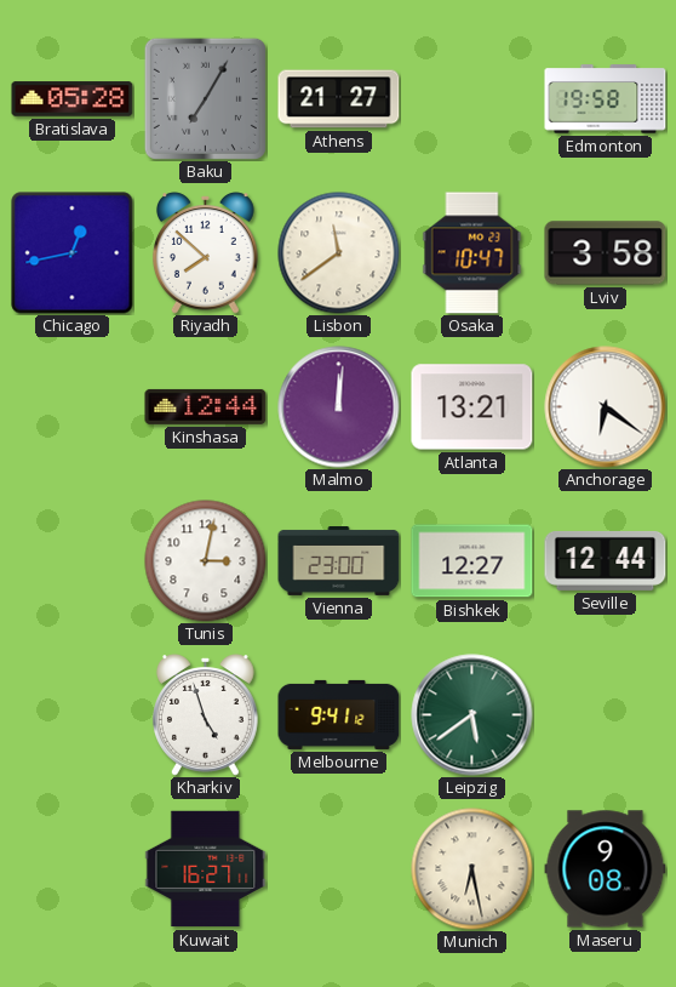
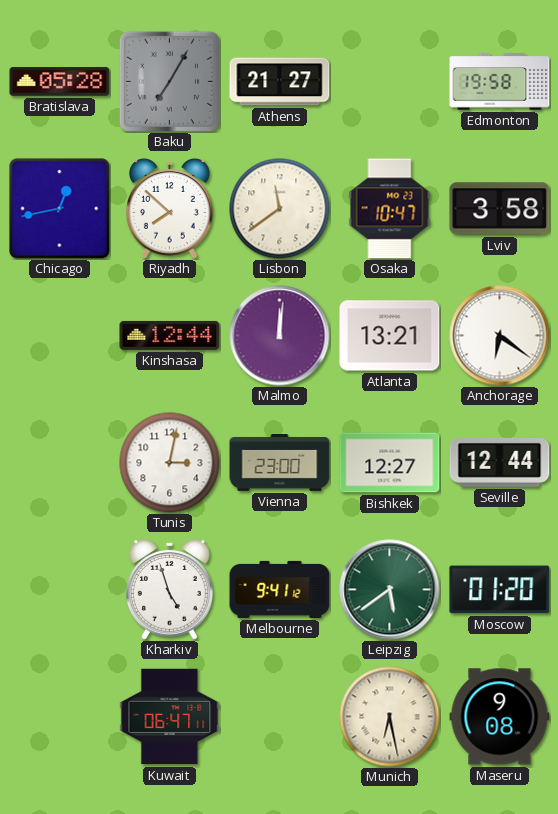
Moscow: none -> 01:20 (500, 590)
Kuwait: 16:27 -> 06:47 (170, 717)
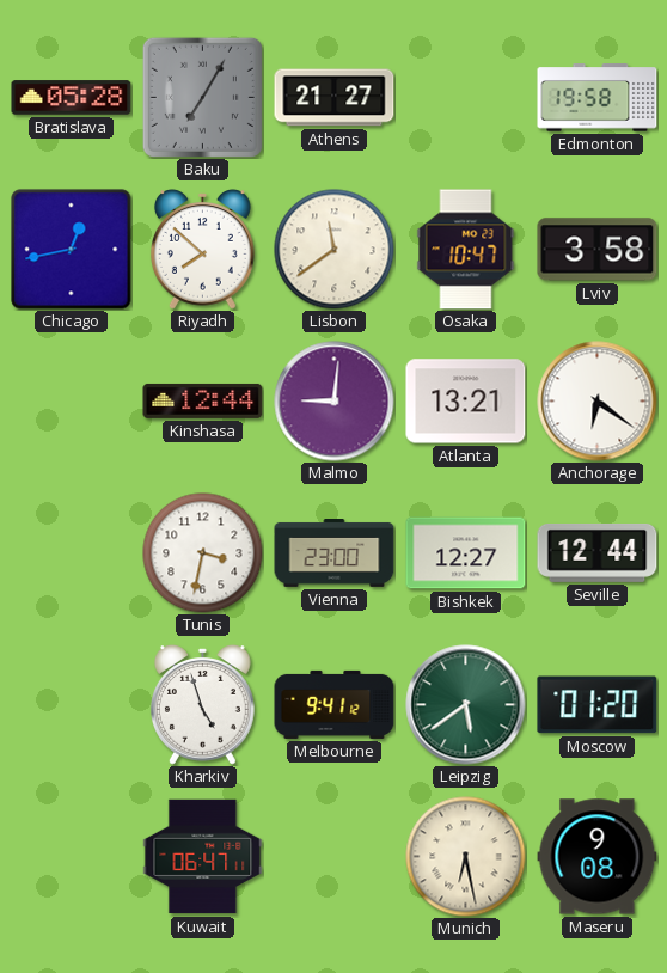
Malmo: 12:01 -> 9:01 (335, 402)
Tunis: 3:02 -> 3:32 (203, 553)
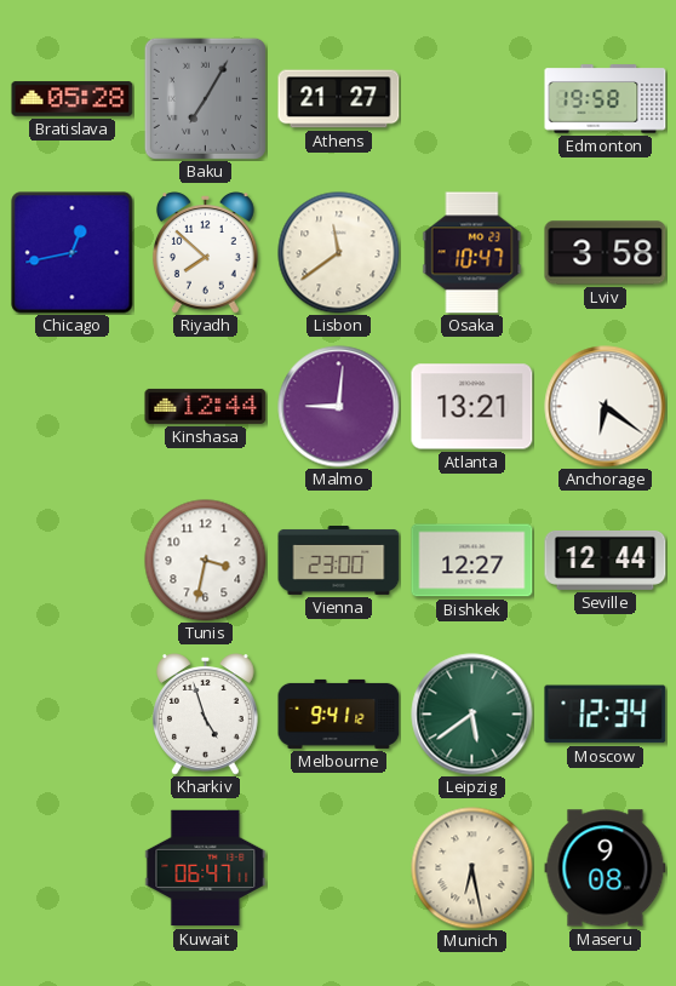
Moscow: 01:20 -> 12:34 (606, 715)
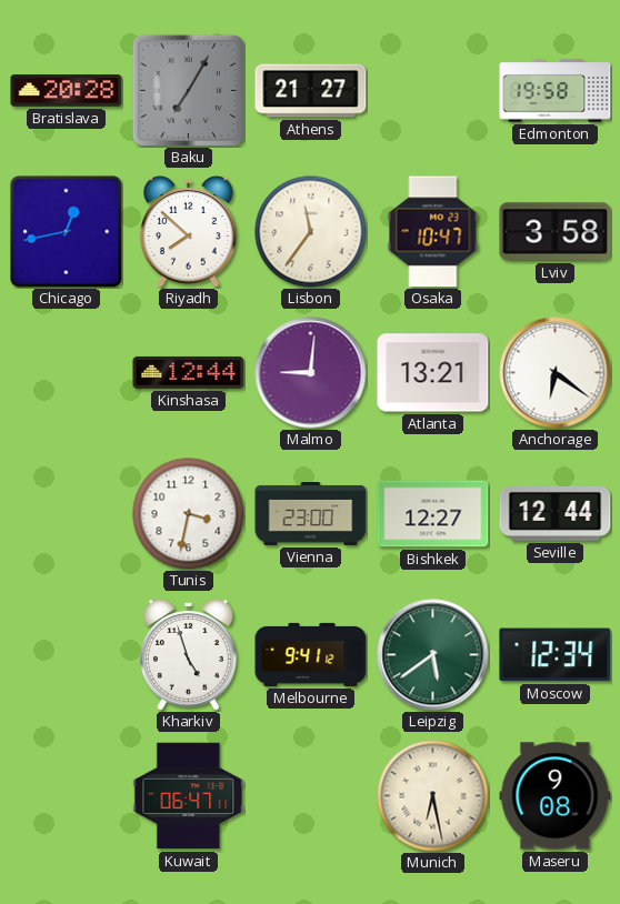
Bratislava: 05:28 -> 20:28 (67, 91)
Lisbon: 11:39 -> 11:36 (311, 232)
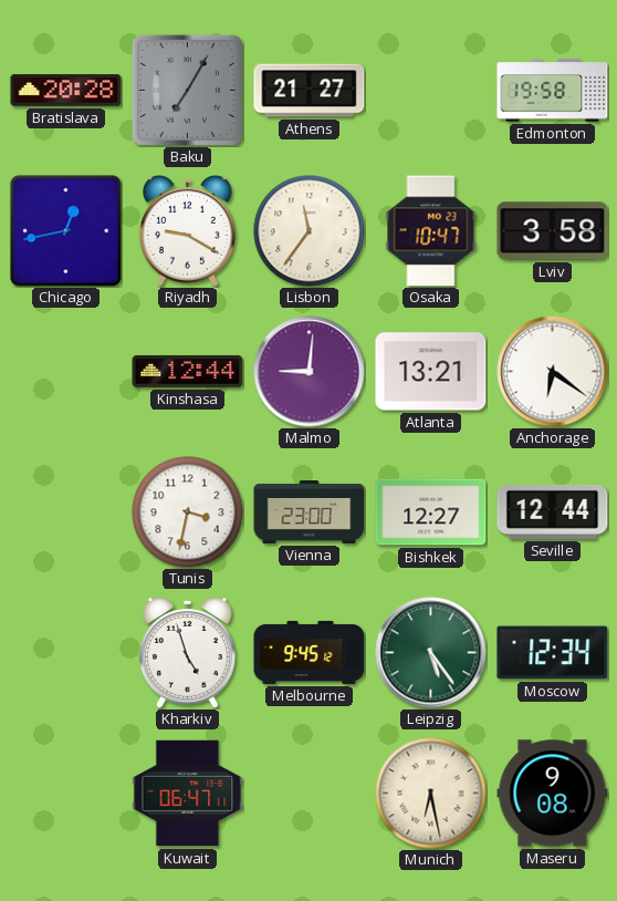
Riyadh: 7:52 -> 9:20 (187, 231)
Melbourne: 9:41 -> 9:45 (310, 652)
Leipzig: 5:39 -> 5:24 (431, 653)
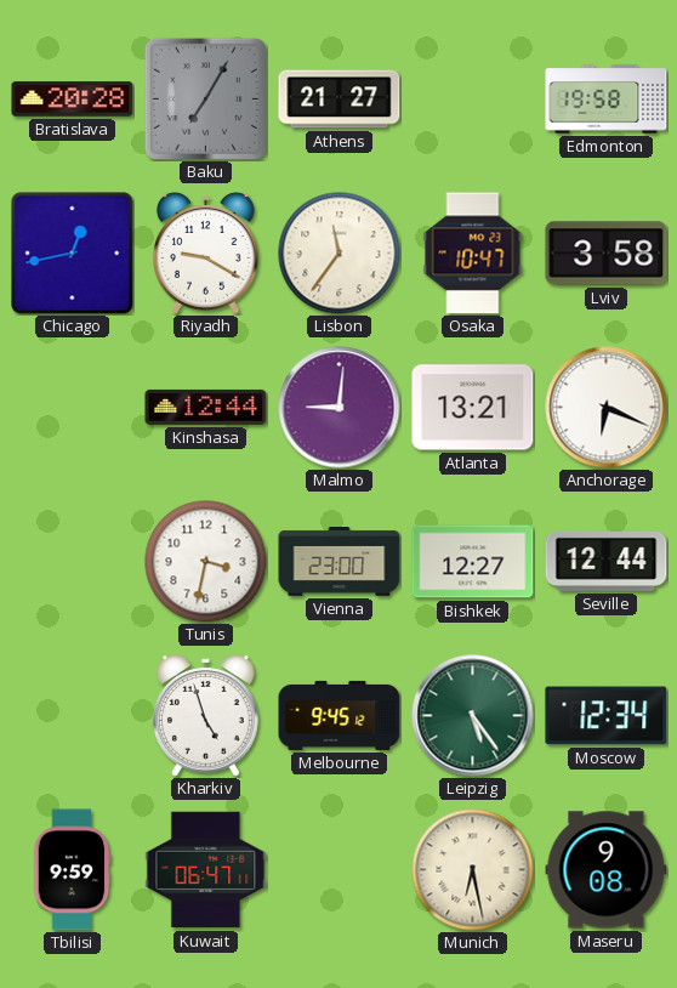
Anchorage: 6:21 -> 6:19 (607, 408)
Tbilisi: none -> 9:59 (73, 870)
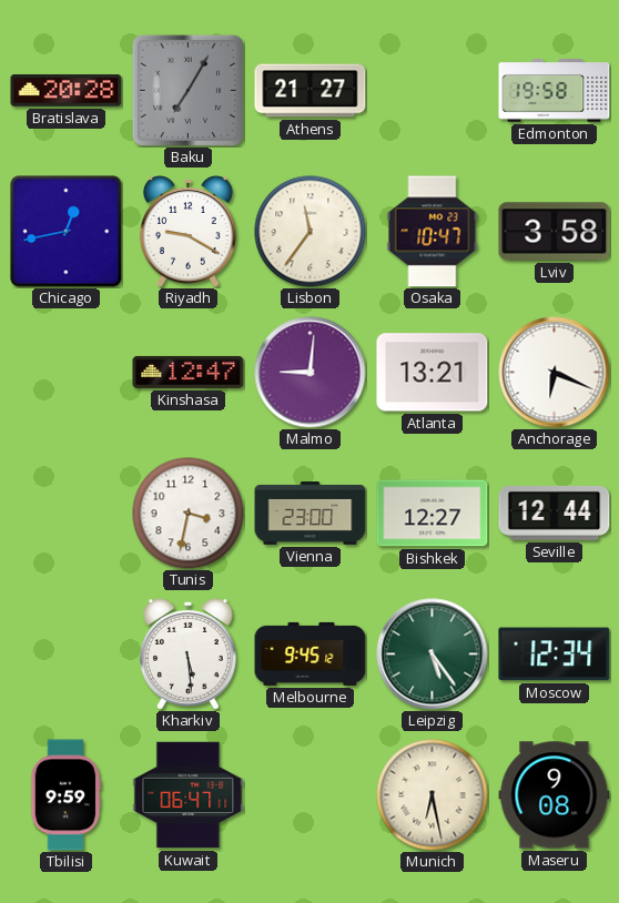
Kinshasa: 12:44 -> 12:47 (189, 372)
Kharkiv: 4:57 -> 5:29 (187, 655)
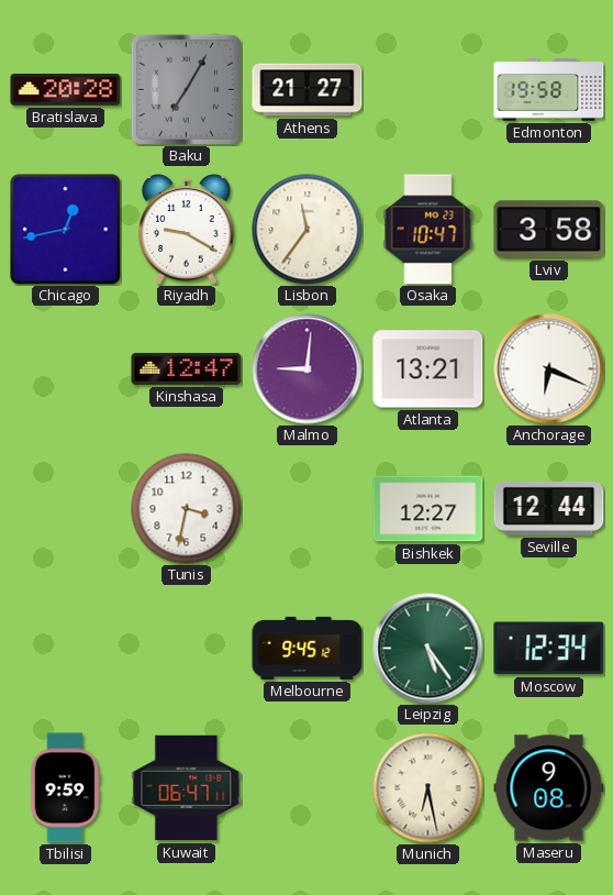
Vienna: 23:00 -> none (311, 514)
Kharkiv: 5:29 -> none (187, 655)
